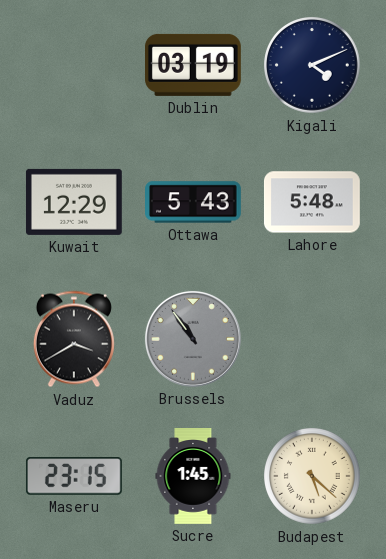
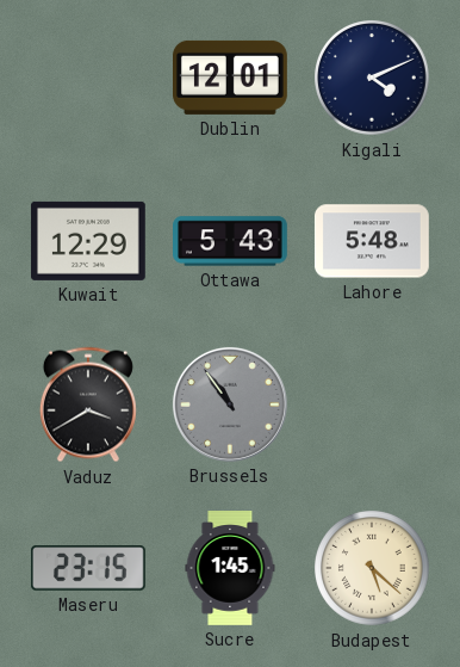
Dublin: 03:19 -> 12:01 (231, 78)
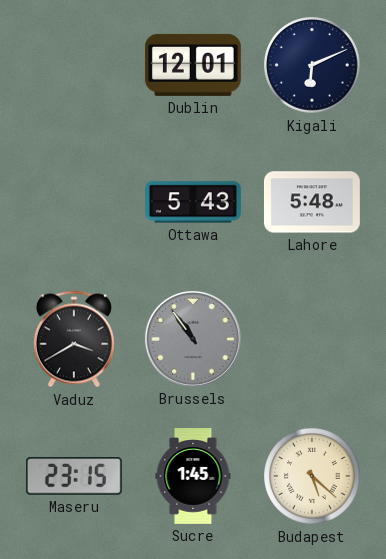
Kigali: 4:11 -> 6:11 (313, 66)
Kuwait: 12:29 -> none (88, 241)
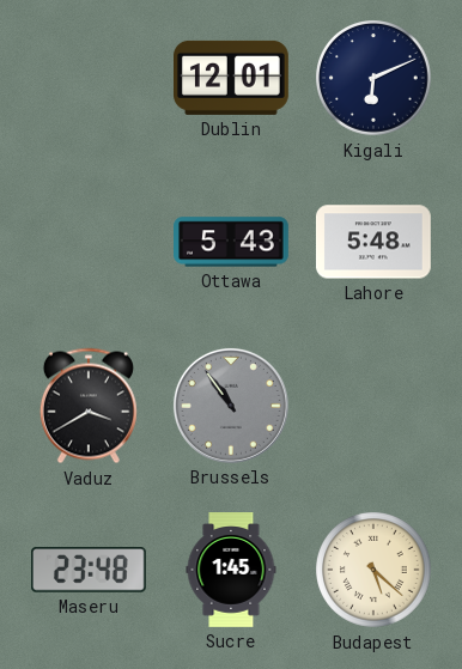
Maseru: 23:15 -> 23:48 (89, 570)
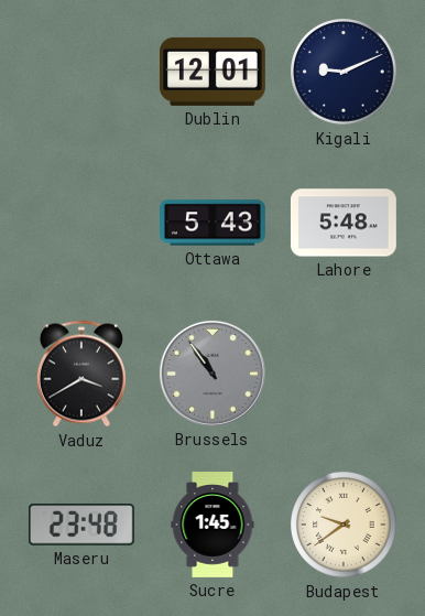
Kigali: 6:11 -> 9:11 (345, 73)
Budapest: 5:22 -> 9:39 (345, 526)
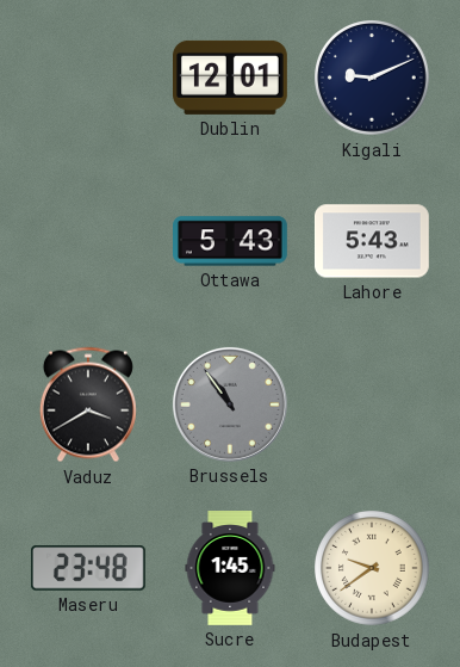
Lahore: 5:48 -> 5:43 (372, 241)
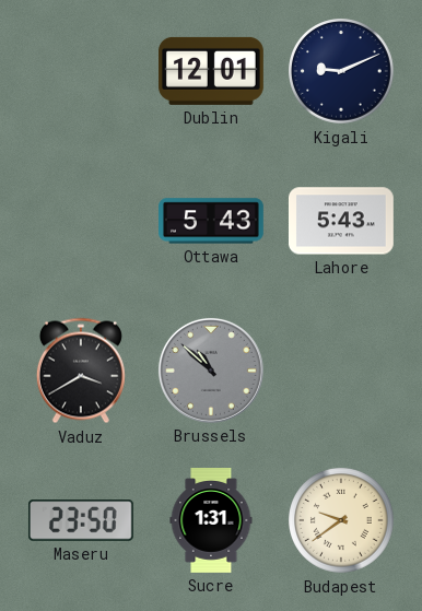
Brussels: 10:54 -> 10:52 (211, 371)
Maseru: 23:48 -> 23:50 (81, 520)
Sucre: 1:45 -> 1:31 (211, 521)
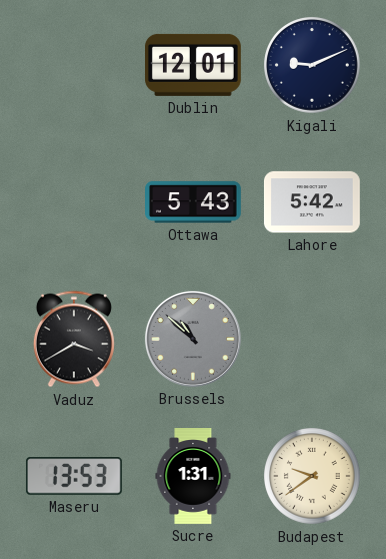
Lahore: 5:43 -> 5:42 (312, 202)
Maseru: 23:50 -> 13:53 (74, 476)
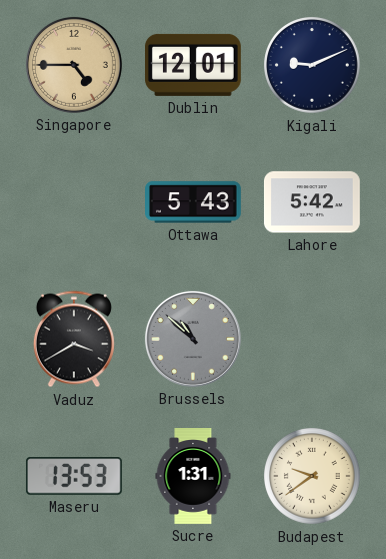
Singapore: none -> 4:45 (74, 65)
